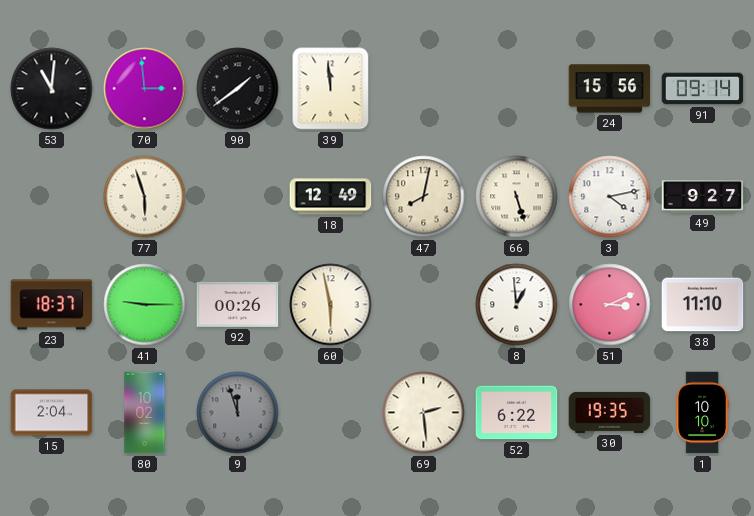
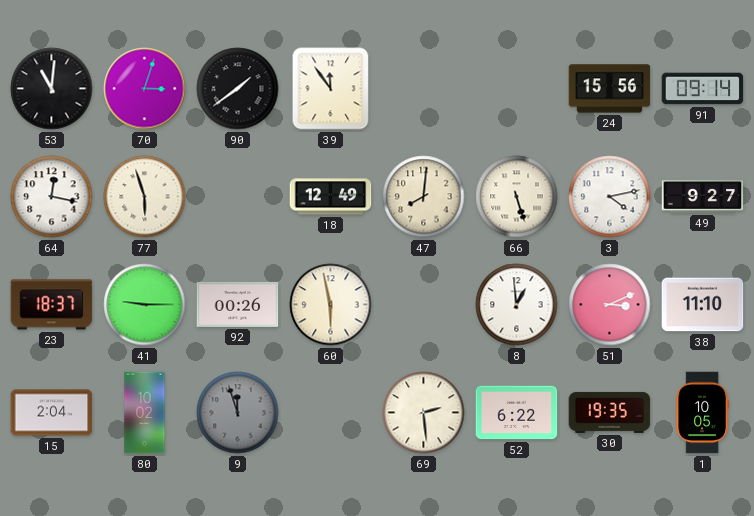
70: 2:59 -> 3:03 (145, 89)
39: 11:59 -> 11:54 (331, 89)
64: none -> 12:17 (52, 197)
47: 8:02 -> 8:01 (424, 197)
1: 10:10 -> 10:05 (702, 413)
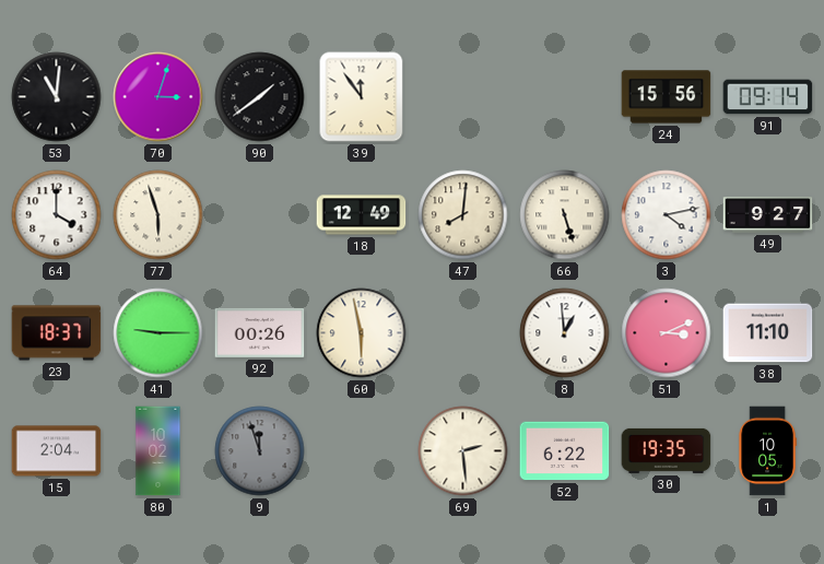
64: 12:17 -> 4:00 (57, 215)
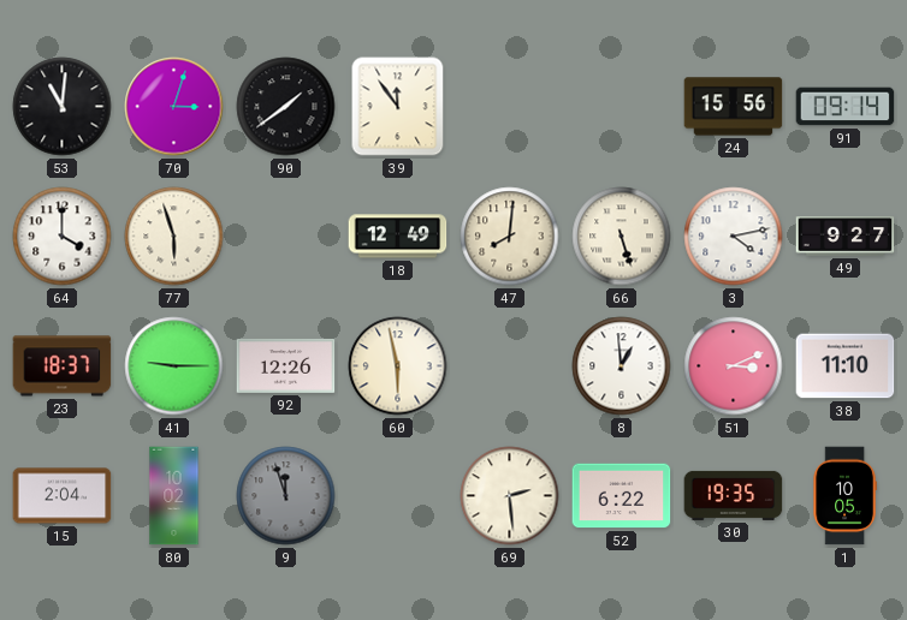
92: 00:26 -> 12:26 (286, 365)
